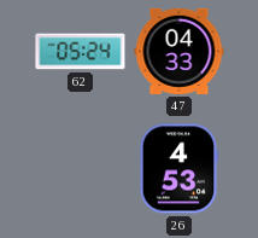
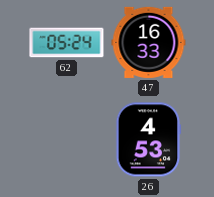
47: 04:33 -> 16:33 (149, 42)
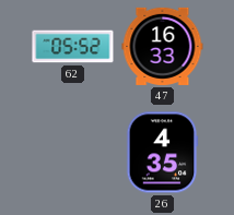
62: 05:24 -> 05:52 (73, 47)
26: 4:53 -> 4:35 (162, 153)
